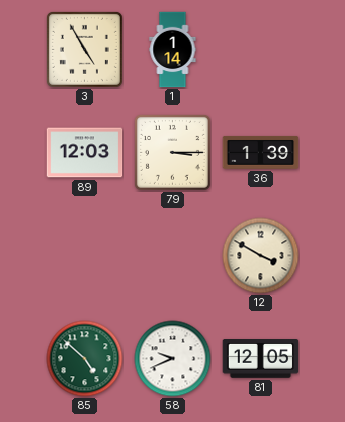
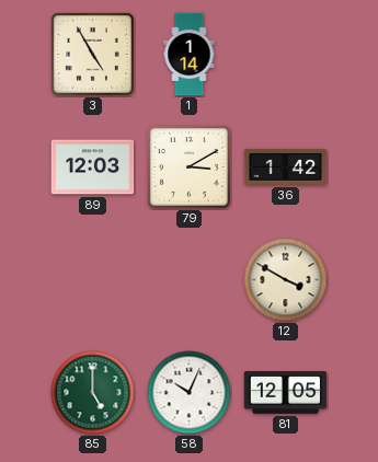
79: 3:15 -> 3:10 (188, 166)
36: 1:39 -> 1:42 (286, 166)
85: 4:52 -> 5:00 (93, 393)
58: 9:41 -> 10:04 (190, 393)
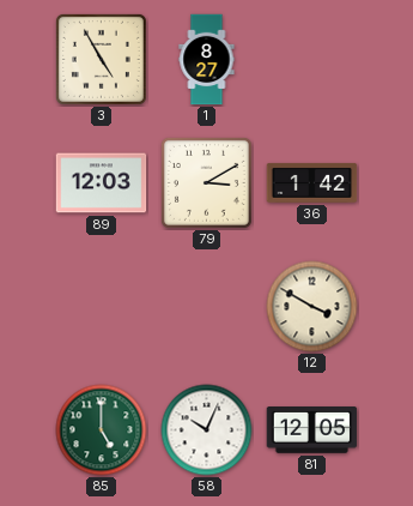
1: 1:14 -> 8:27 (207, 60)
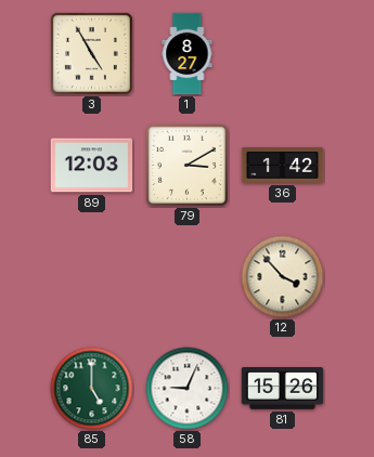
12: 3:50 -> 3:53 (283, 277)
58: 10:04 -> 9:04 (188, 389)
81: 12:05 -> 15:26 (283, 389)
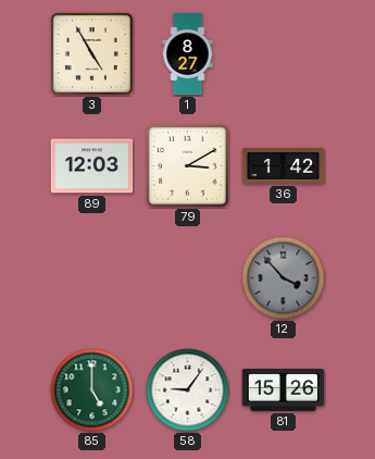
12 dial: cream -> grey (284, 278)
58: 9:04 -> 9:06 (188, 390)
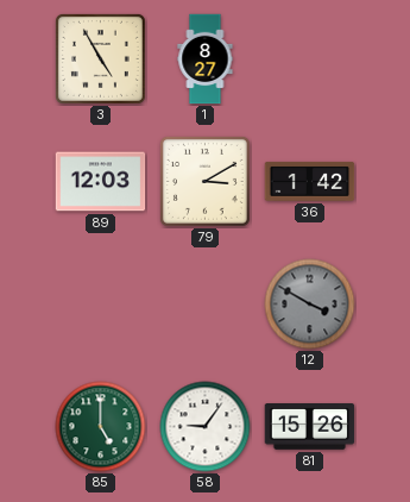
12: 3:53 -> 3:50 (310, 305)
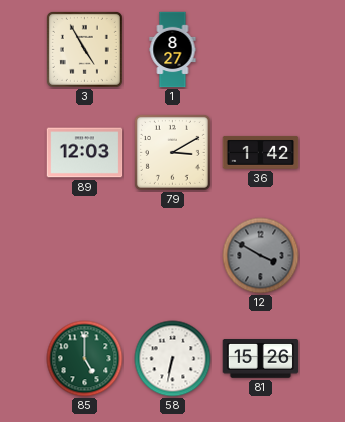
58: 9:06 -> 6:32 (173, 359)
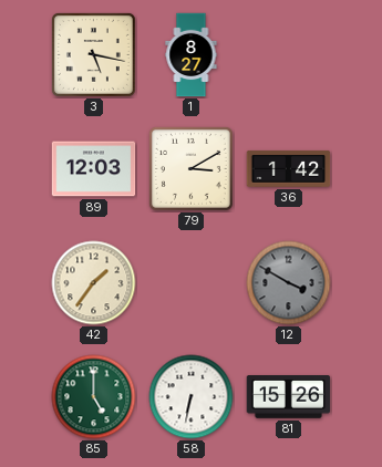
3: 4:55 -> 5:17 (93, 54)
42: none -> 1:36 (94, 283)
